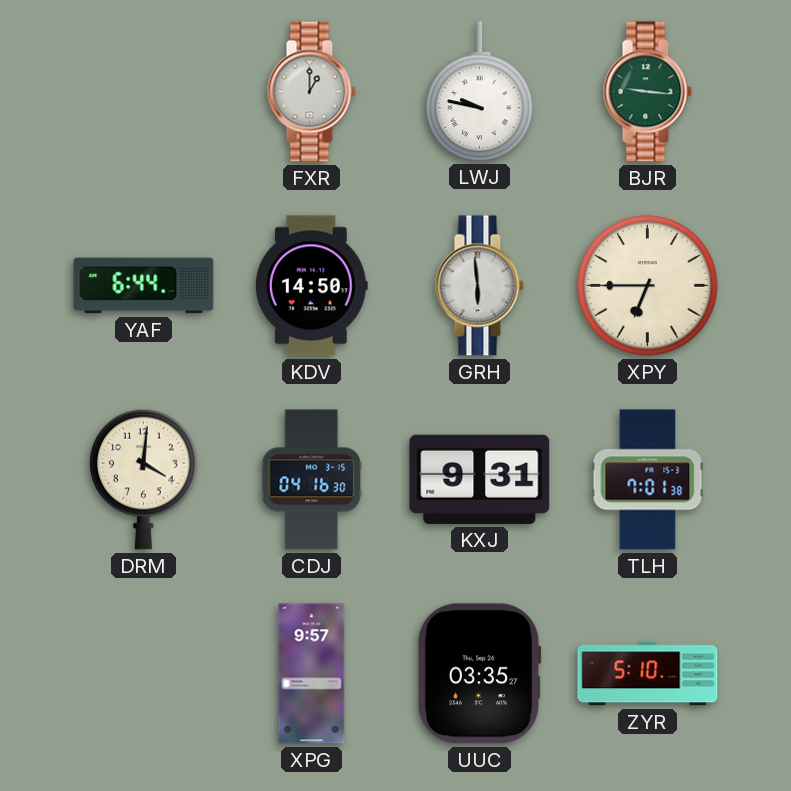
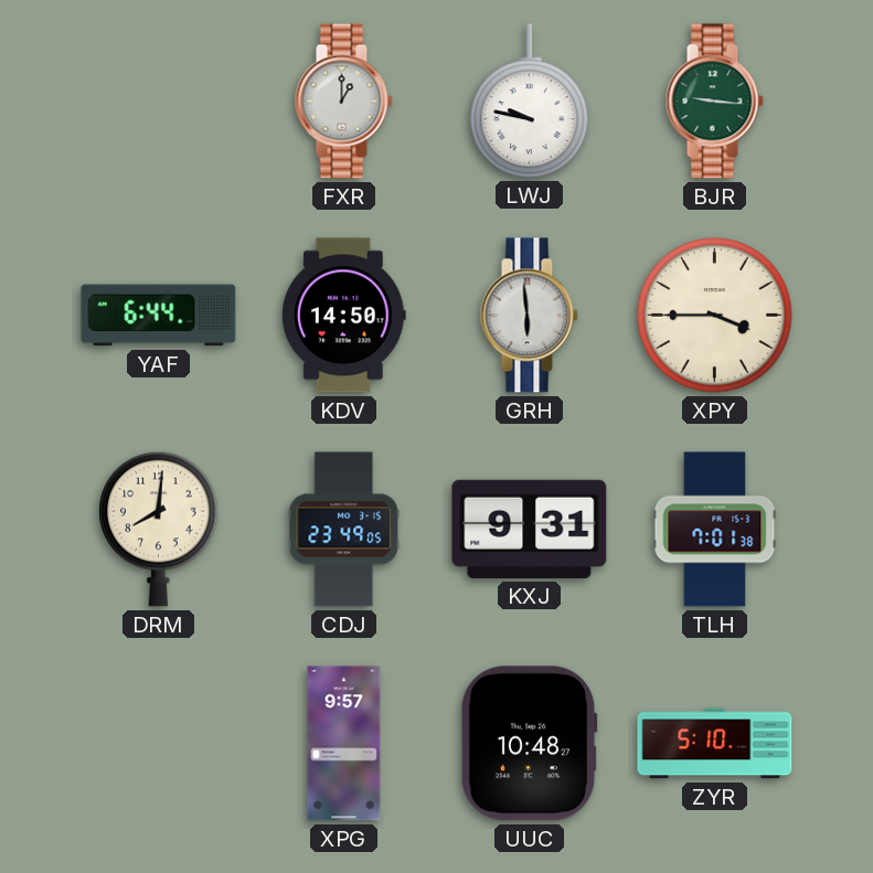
XPY: 6:45 -> 3:45 (715, 316)
DRM: 4:01 -> 8:01 (159, 529)
CDJ: 04:16 -> 23:49 (344, 530)
UUC: 03:35 -> 10:48 (529, 744)
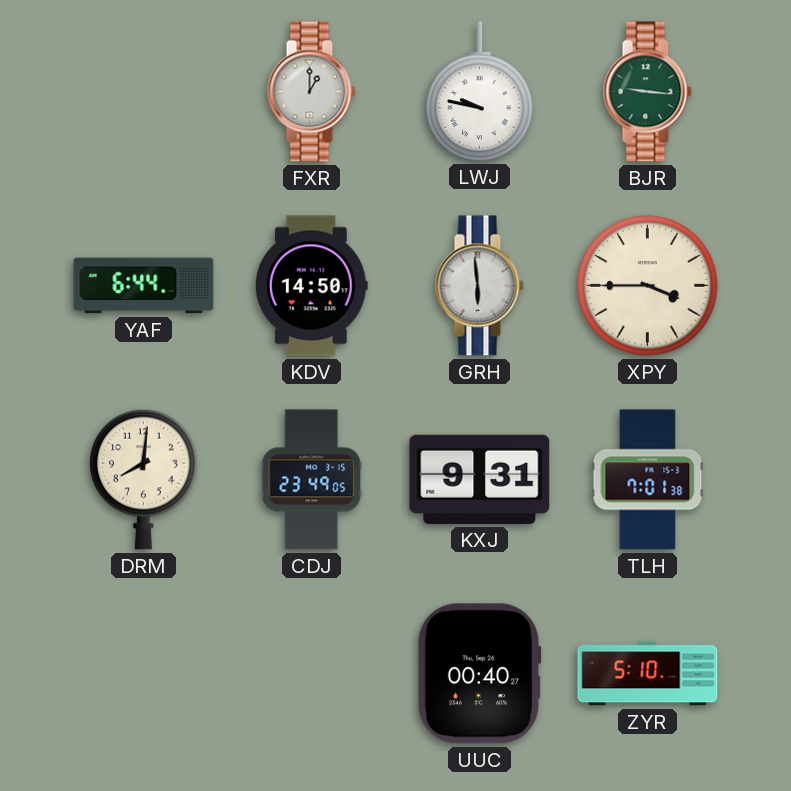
XPG: 9:57 -> none (344, 744)
UUC: 10:48 -> 00:40 (479, 674)
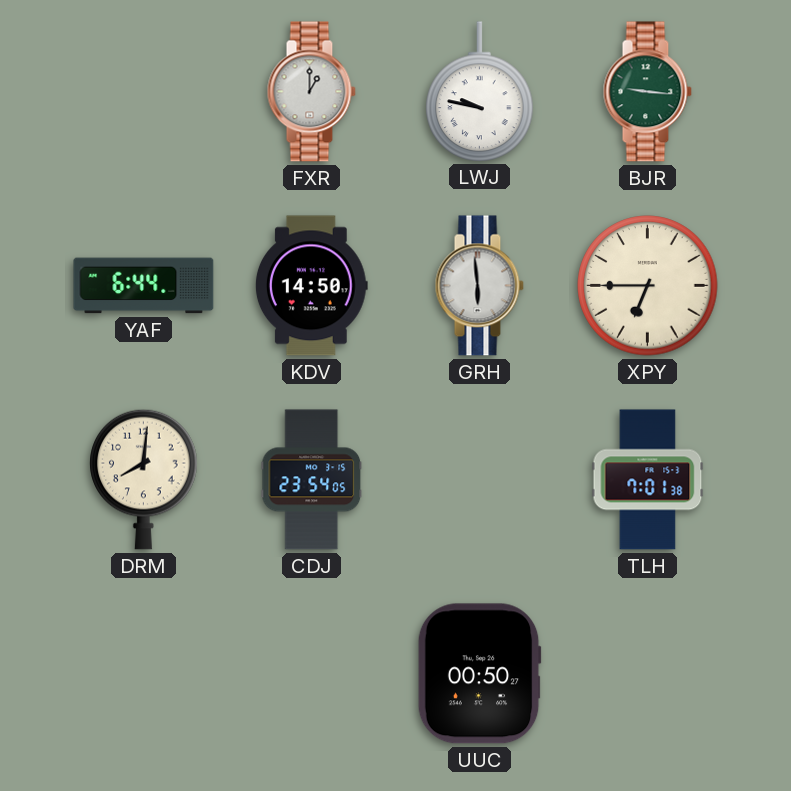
XPY: 3:45 -> 6:45 (648, 286)
CDJ: 23:49 -> 23:54 (312, 480)
KXJ: 9:31 -> none (480, 479)
UUC: 00:40 -> 00:50 (479, 674)
ZYR: 5:10 -> none (648, 674)
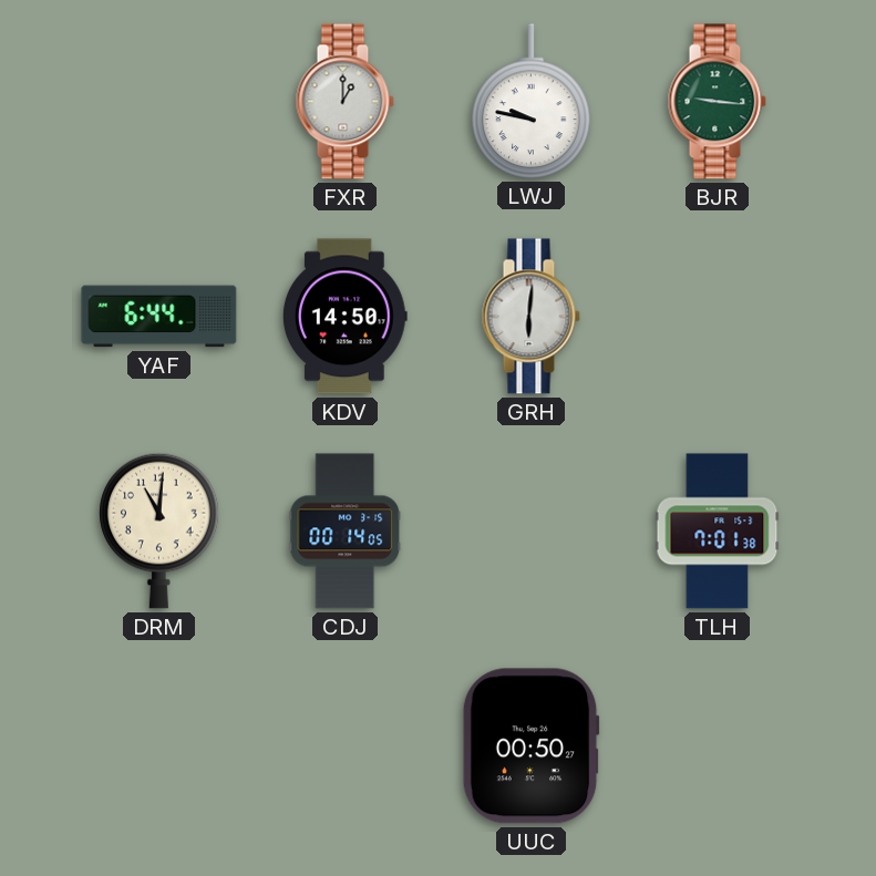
GRH: 5:59 -> 6:01 (530, 317)
XPY: 6:45 -> none (648, 286)
DRM: 8:01 -> 11:01 (159, 530)
CDJ: 23:54 -> 00:14 (346, 532)
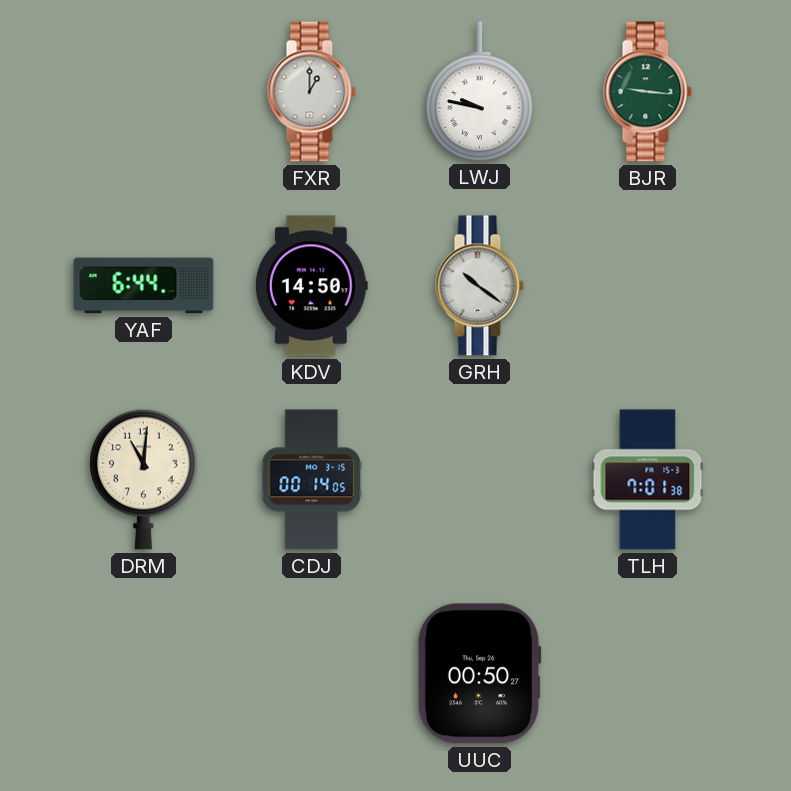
GRH: 6:01 -> 10:21 (479, 286)
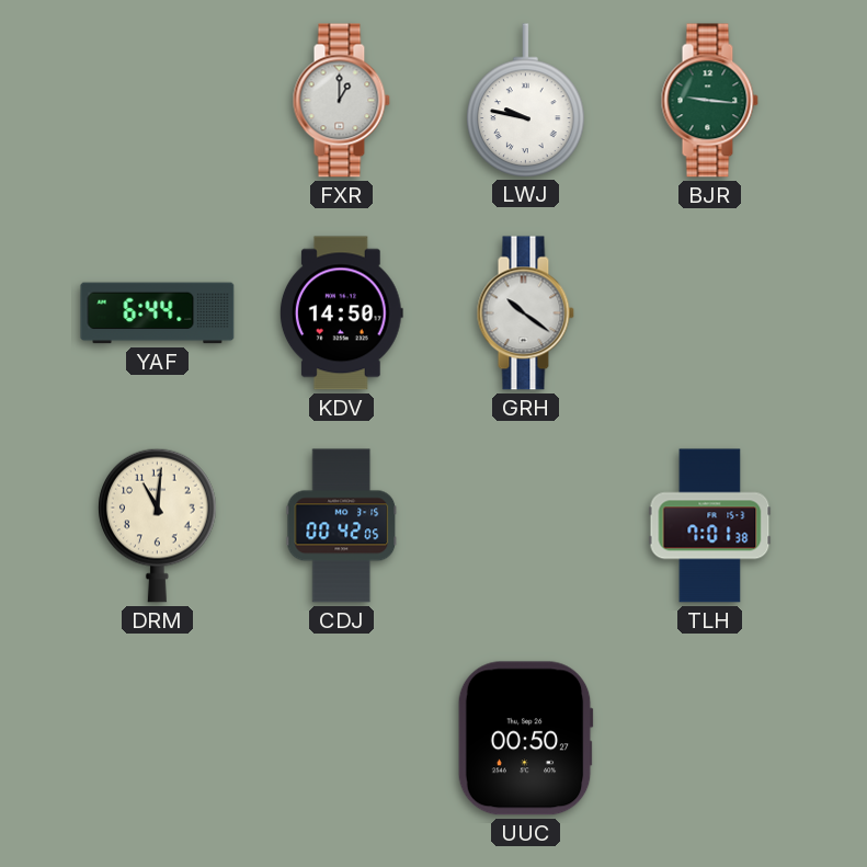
CDJ: 00:14 -> 00:42 (342, 526)
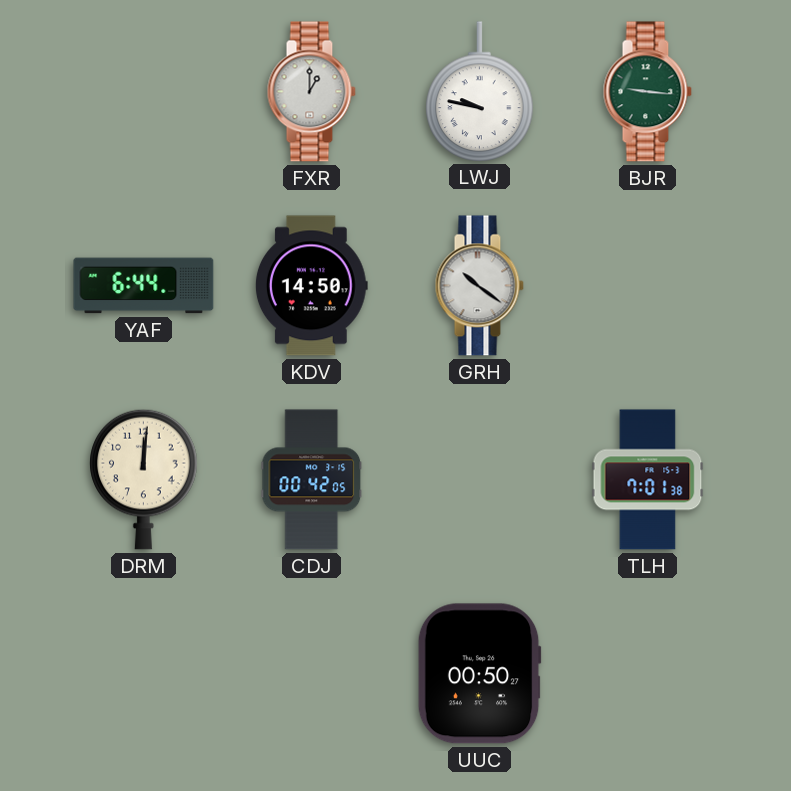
DRM: 11:01 -> 12:01 (144, 479)
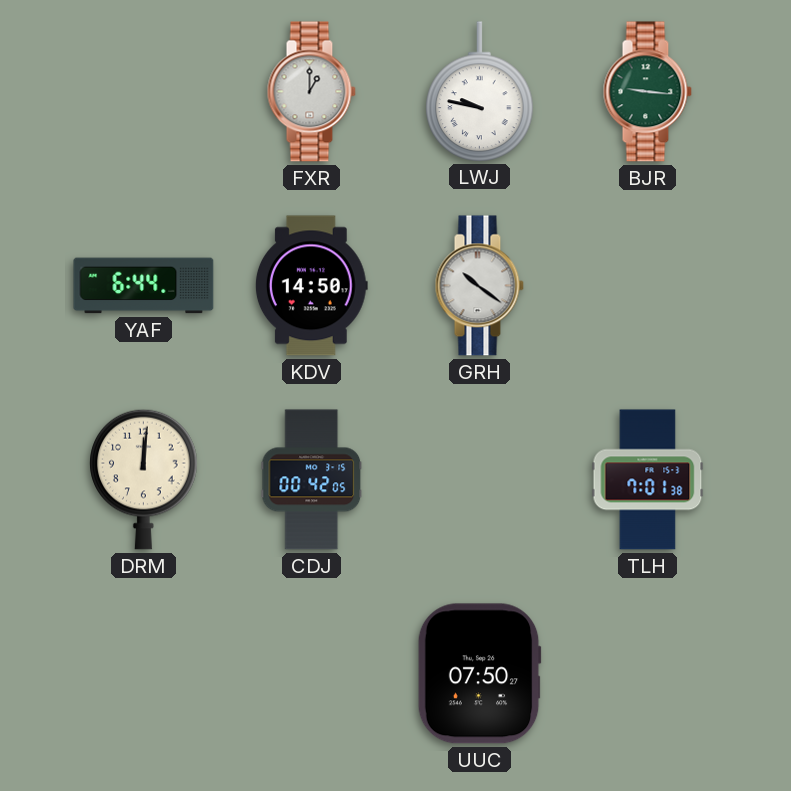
UUC: 00:50 -> 07:50 (479, 674)
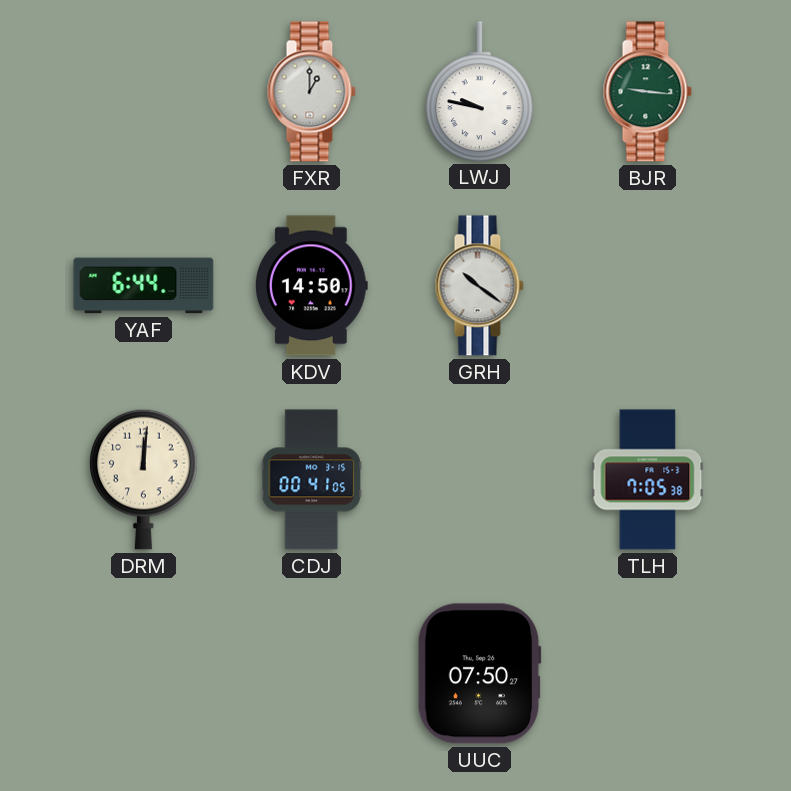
CDJ: 00:42 -> 00:41 (312, 480)
TLH: 7:01 -> 7:05 (648, 480)
